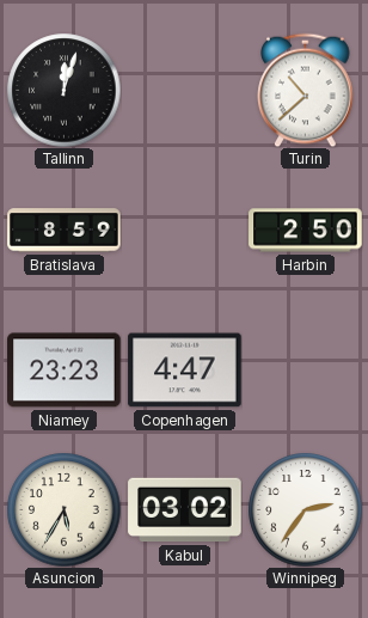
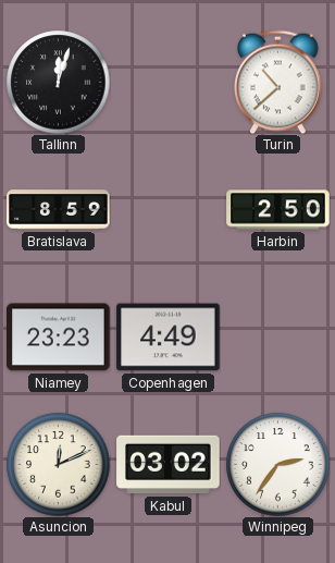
Copenhagen: 4:47 -> 4:49 (169, 338)
Asuncion: 5:35 -> 12:11 (58, 464)
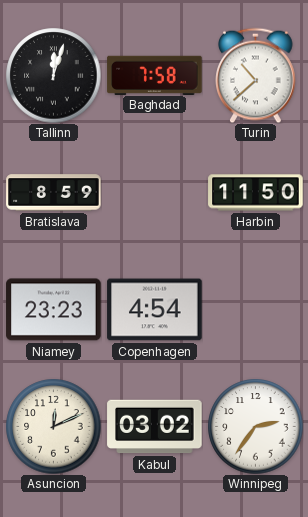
Baghdad: none -> 7:58 (155, 75)
Harbin: 2:50 -> 11:50 (256, 193)
Copenhagen: 4:49 -> 4:54 (155, 310)
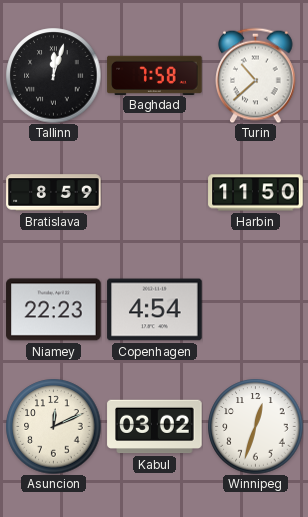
Niamey: 23:23 -> 22:23 (54, 310)
Winnipeg: 2:36 -> 12:33 (255, 426)
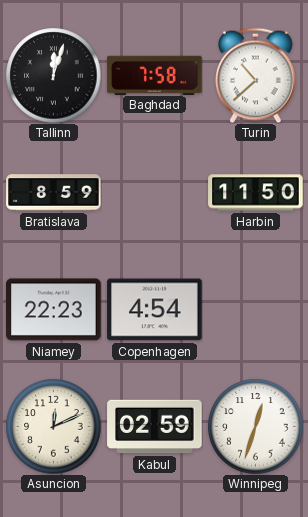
Kabul: 03:02 -> 02:59 (155, 427)
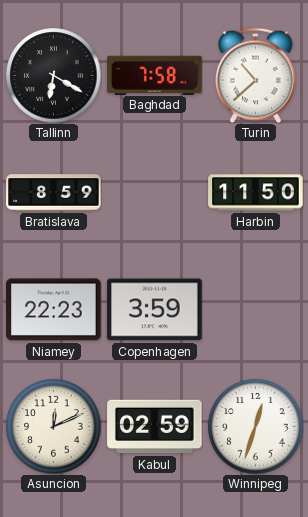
Tallinn: 12:03 -> 6:20 (53, 75)
Copenhagen: 4:54 -> 3:59 (155, 310)
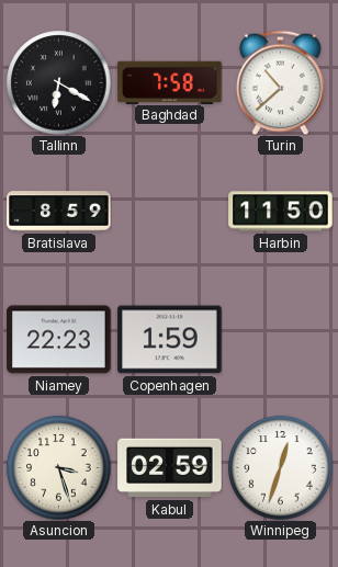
Copenhagen: 3:59 -> 1:59 (170, 340)
Asuncion: 12:11 -> 3:27 (58, 467)
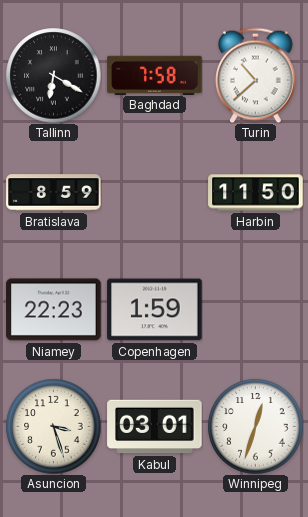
Kabul: 02:59 -> 03:01 (155, 427)
